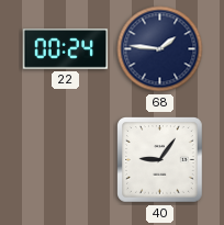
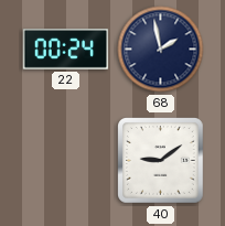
68: 1:46 -> 1:58 (161, 50)
40: 9:06 -> 9:09 (161, 161)
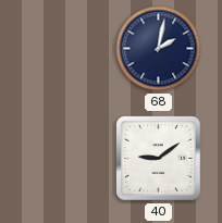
22: 00:24 -> none (66, 49)
68: 1:58 -> 2:02 (159, 49)
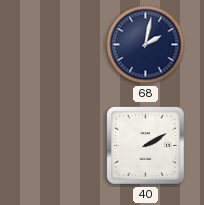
40: 9:09 -> 2:10 (146, 146)
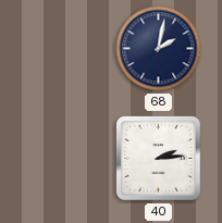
40: 2:10 -> 2:14 (159, 159)
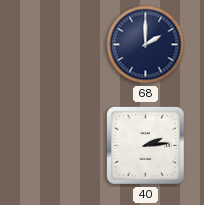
68: 2:02 -> 2:00 (146, 45)
